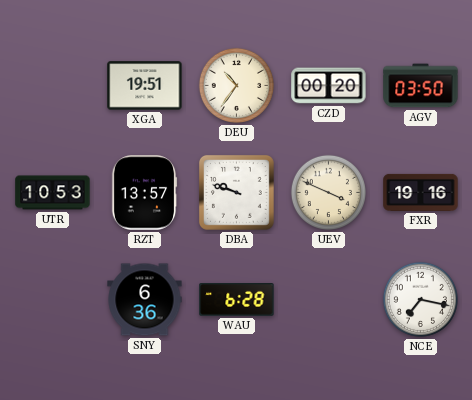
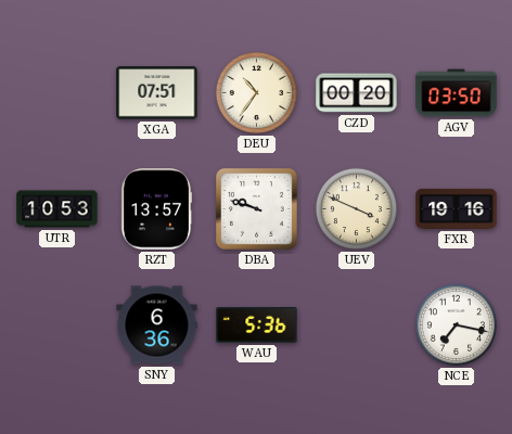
XGA: 19:51 -> 07:51 (157, 93)
WAU: 6:28 -> 5:36 (257, 325)
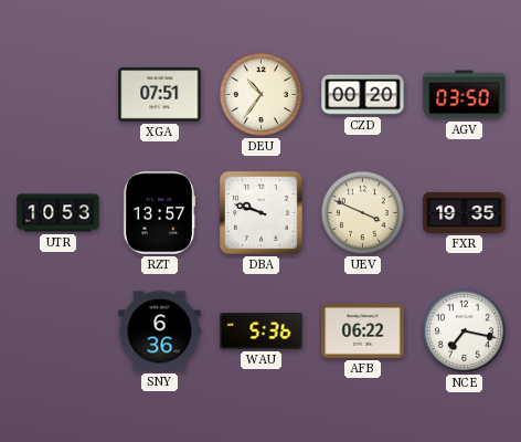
FXR: 19:16 -> 19:35 (465, 212)
AFB: none -> 06:22 (363, 331)
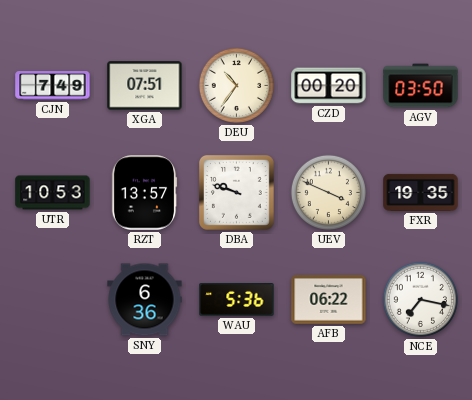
CJN: none -> 7:49 (53, 86)
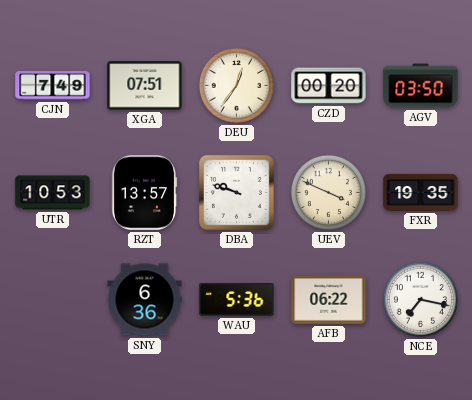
DEU: 10:36 -> 12:36 (236, 85)
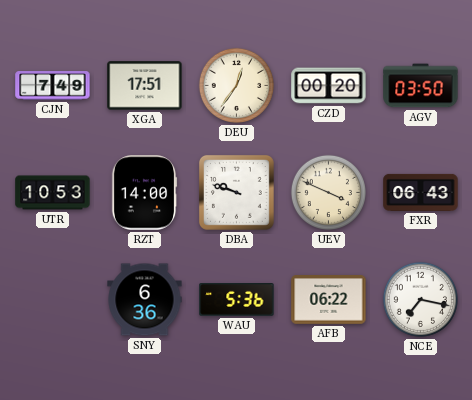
XGA: 07:51 -> 17:51 (145, 86)
RZT: 13:57 -> 14:00 (144, 193)
FXR: 19:35 -> 06:43 (421, 192)
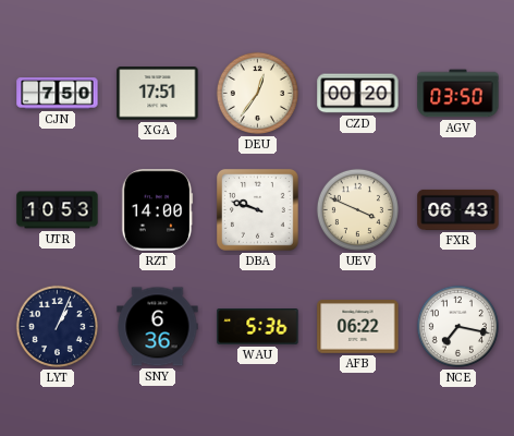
CJN: 7:49 -> 7:50 (58, 94)
LYT: none -> 1:04 (57, 326)
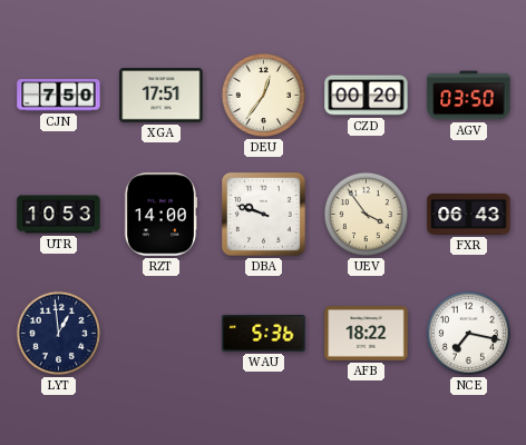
UEV: 3:49 -> 3:54 (366, 214)
LYT: 1:04 -> 12:59 (58, 333)
SNY: 6:36 -> none (158, 327)
AFB: 06:22 -> 18:22 (367, 334)
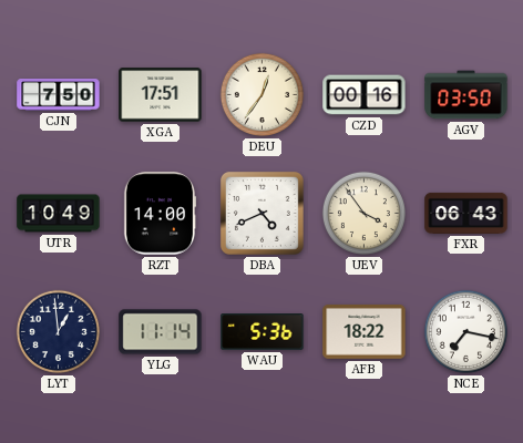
CZD: 00:20 -> 00:16 (365, 95)
UTR: 10:53 -> 10:49 (59, 214)
DBA: 9:48 -> 4:41 (261, 213)
YLG: none -> 11:14 (161, 332)
